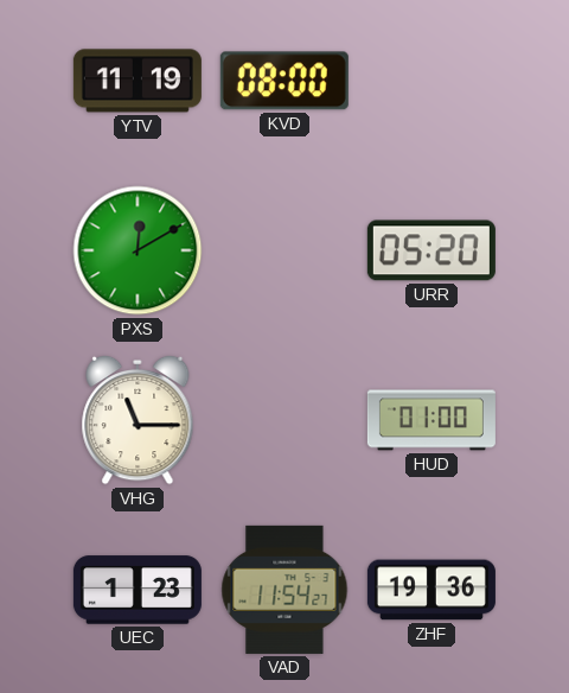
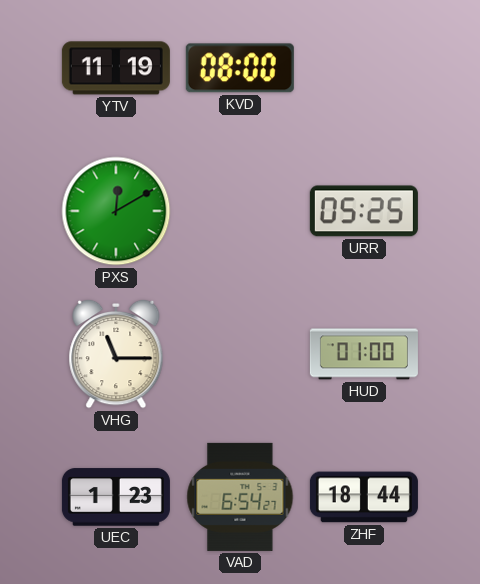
URR: 05:20 -> 05:25 (364, 211)
VAD: 11:54 -> 6:54 (240, 497)
ZHF: 19:36 -> 18:44 (364, 497)
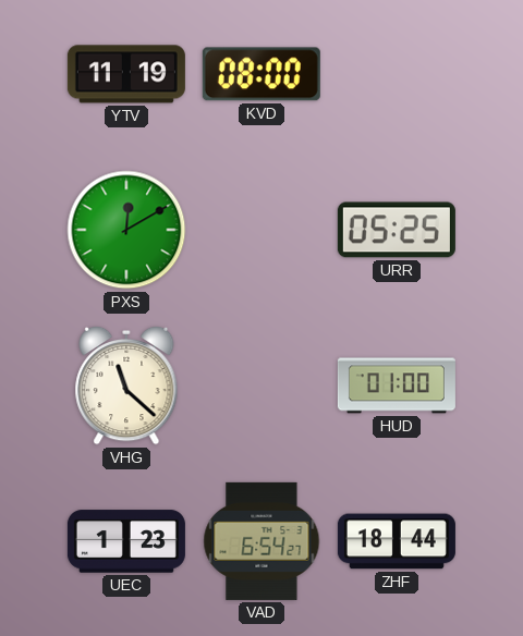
VHG: 11:15 -> 11:22 (126, 386)
